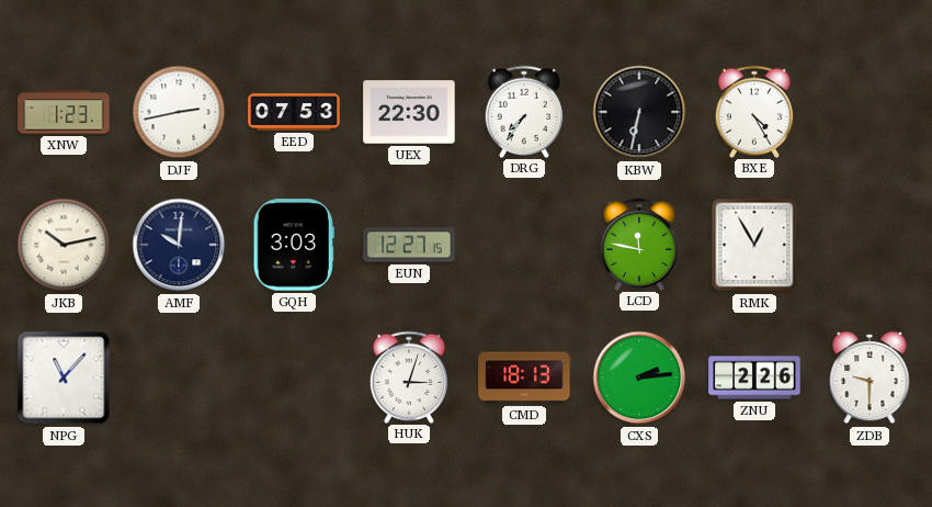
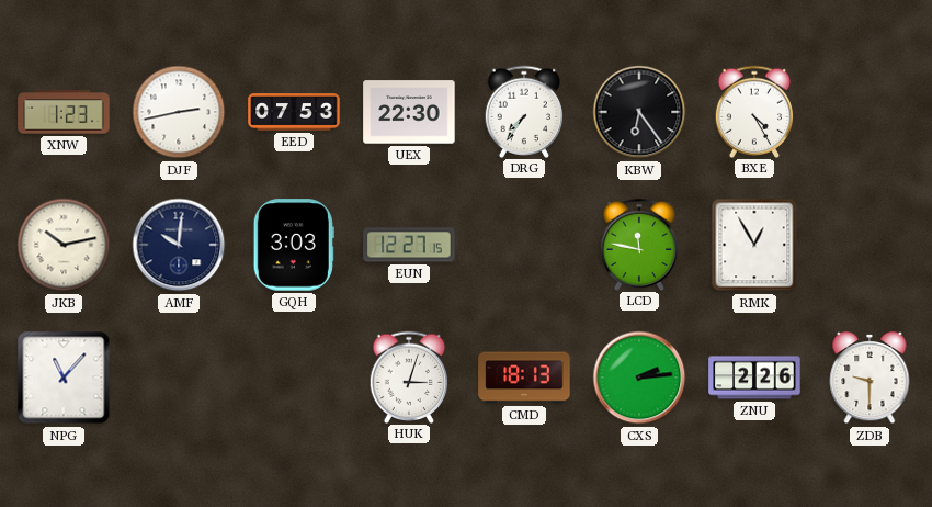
KBW: 6:32 -> 6:24 (639, 112)
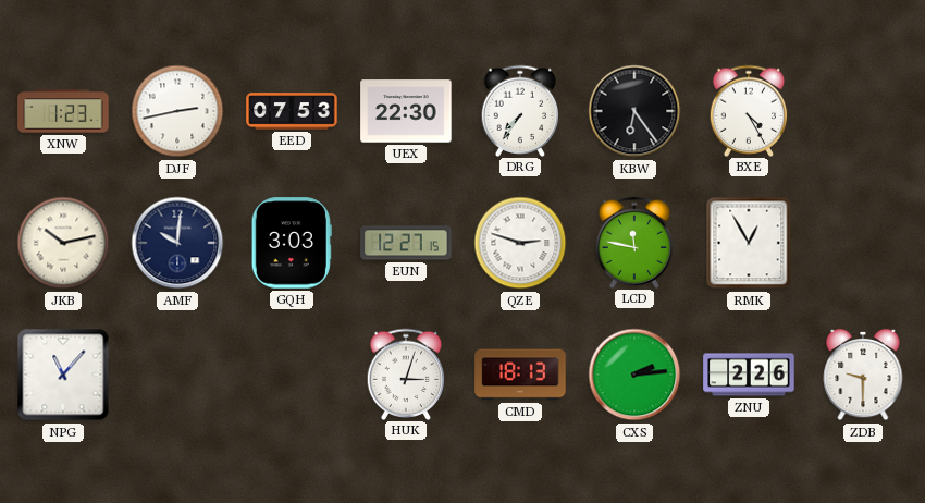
QZE: none -> 2:48 (520, 243)
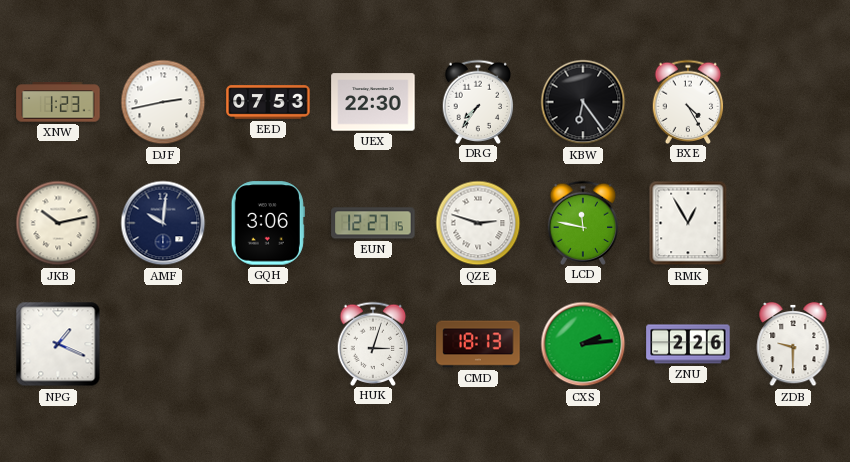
GQH: 3:03 -> 3:06 (268, 223)
NPG: 11:07 -> 1:19 (58, 344)
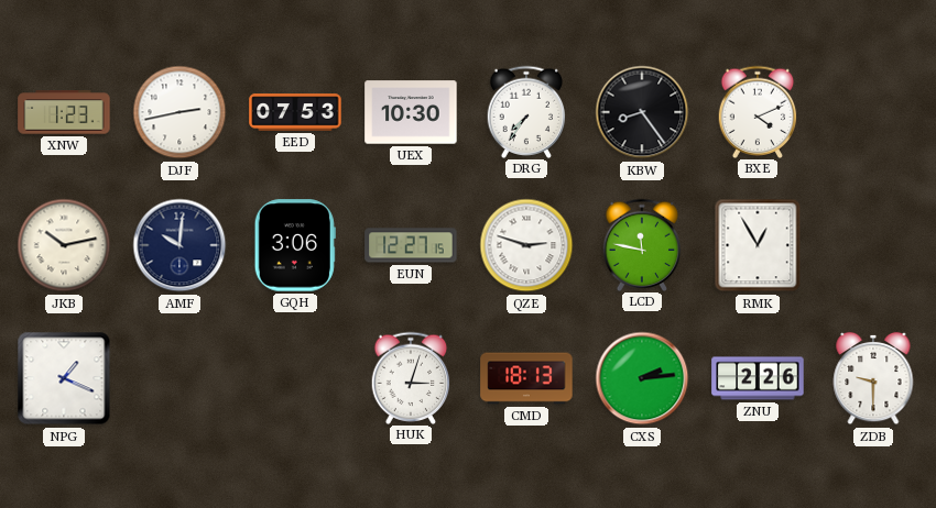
UEX: 22:30 -> 10:30 (411, 112)
KBW: 6:24 -> 8:24 (642, 112)
BXE: 4:25 -> 4:11 (758, 111)
